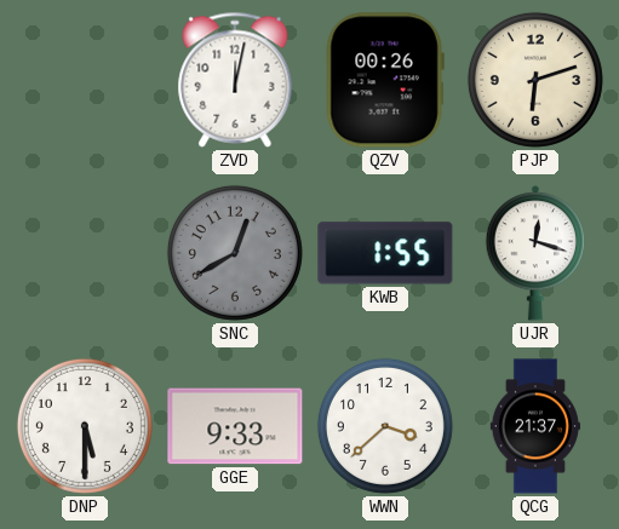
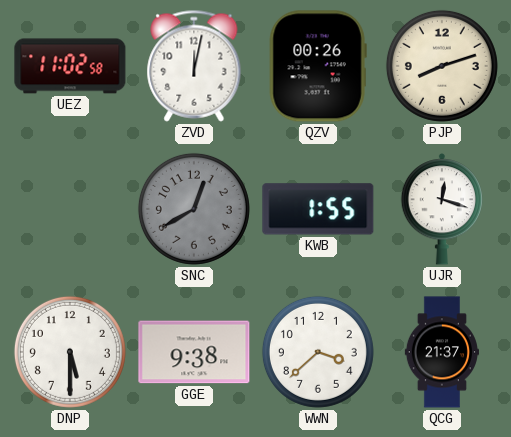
UEZ: none -> 11:02 (70, 66)
PJP: 6:12 -> 8:12 (442, 66)
GGE: 9:33 -> 9:38 (194, 352)
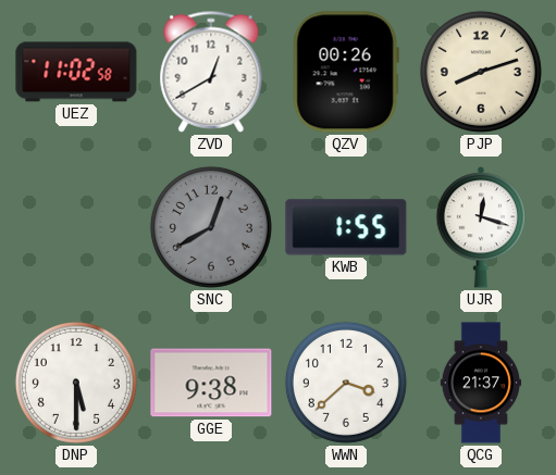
ZVD: 12:02 -> 12:40 (211, 72)
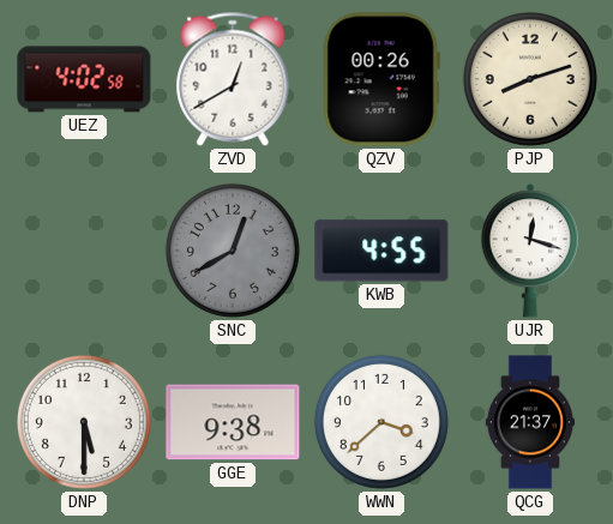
UEZ: 11:02 -> 4:02 (84, 79)
KWB: 1:55 -> 4:55 (381, 251)
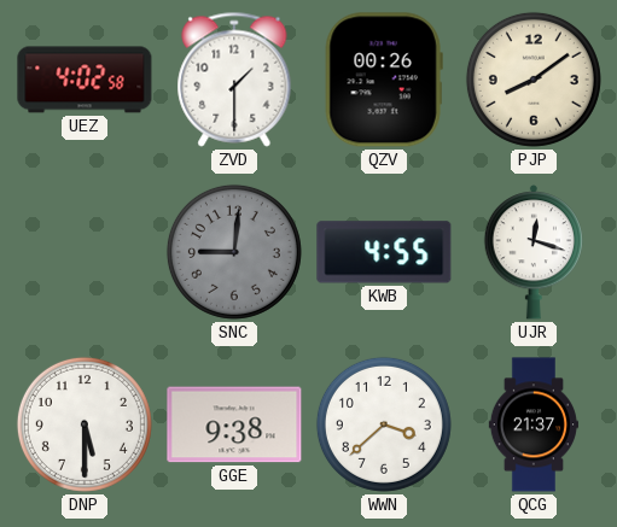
ZVD: 12:40 -> 1:30 (234, 80)
PJP: 8:12 -> 8:09 (534, 80)
SNC: 12:40 -> 9:01 (234, 252)
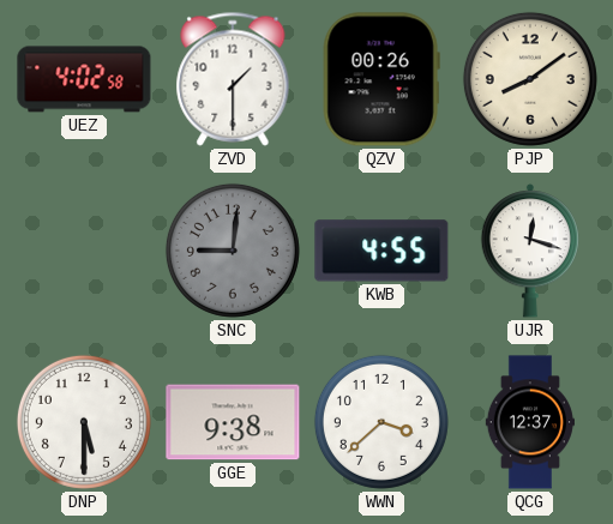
QCG: 21:37 -> 12:37 (530, 422)
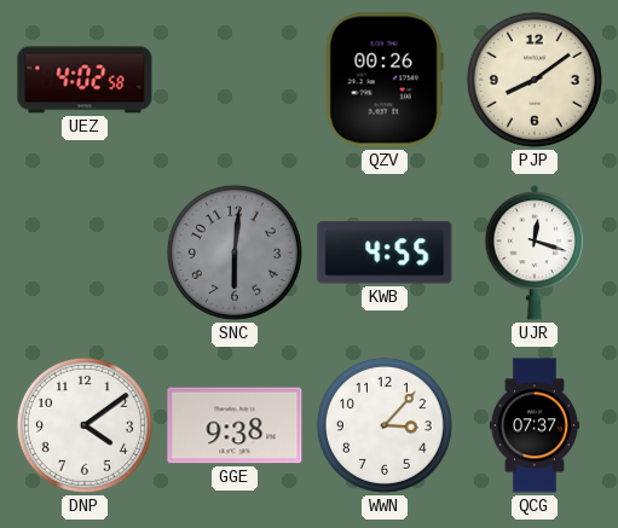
ZVD: 1:30 -> none (233, 79)
SNC: 9:01 -> 6:01 (235, 253)
DNP: 5:30 -> 4:09 (85, 425)
WWN: 3:38 -> 3:07 (385, 425)
QCG: 12:37 -> 07:37 (535, 425)
